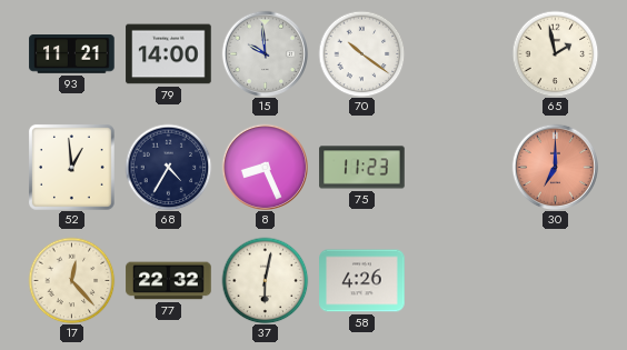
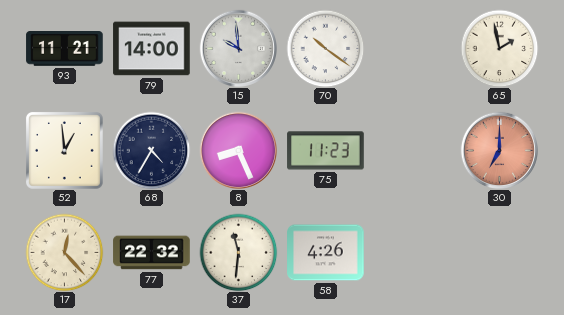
37: 6:02 -> 11:31 (238, 252)
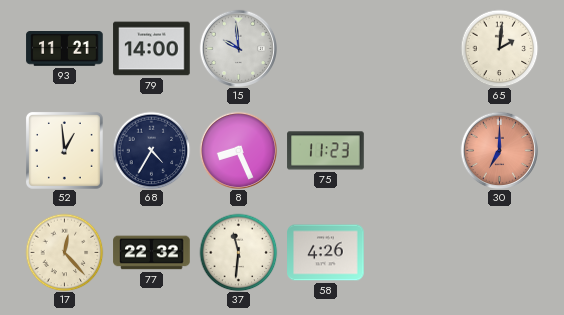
70: 10:21 -> none (325, 48)
65: 1:58 -> 2:01 (499, 48)
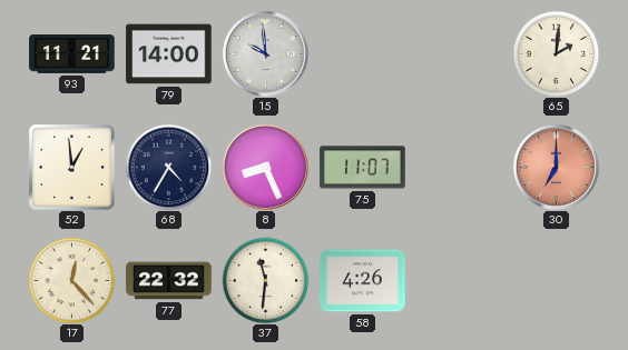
75: 11:23 -> 11:07 (363, 168)
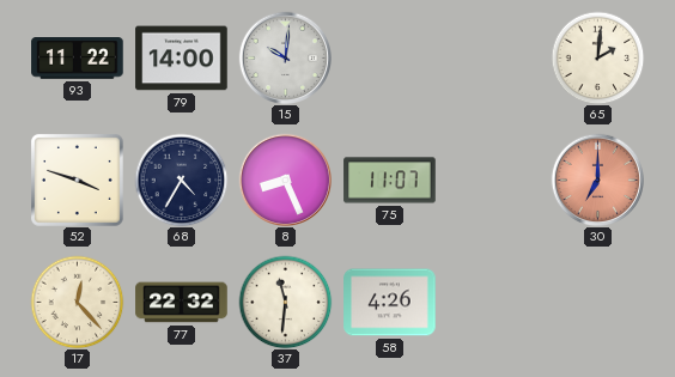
93: 11:21 -> 11:22 (78, 59)
15: 9:59 -> 10:01 (285, 57)
52: 12:59 -> 3:48 (77, 180)
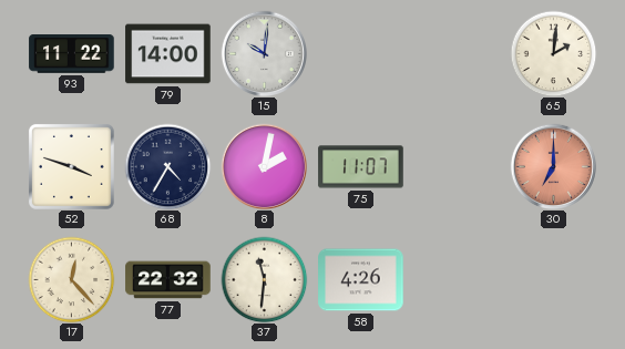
8: 8:26 -> 2:02 (264, 166)
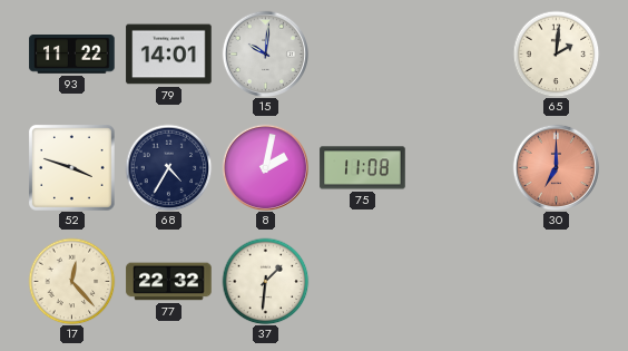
79: 14:00 -> 14:01 (169, 55)
75: 11:07 -> 11:08 (363, 168)
37: 11:31 -> 1:31 (265, 281)
58: 4:26 -> none (361, 280)
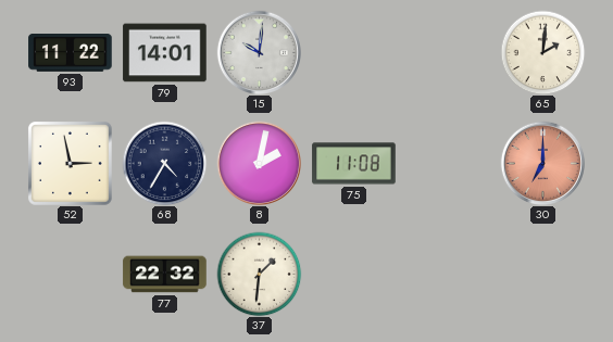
52: 3:48 -> 2:58 (70, 163)
17: 12:23 -> none (71, 281)
